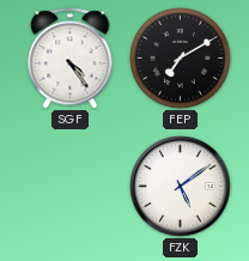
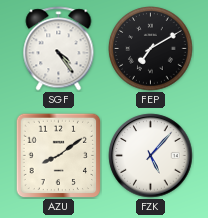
AZU: none -> 8:09 (58, 155)
FZK: 5:09 -> 5:07 (151, 156)
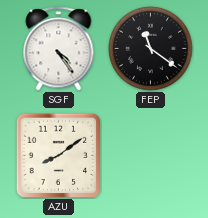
FEP: 7:10 -> 11:21 (151, 49)
FZK: 5:07 -> none (151, 156)
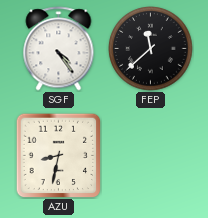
FEP: 11:21 -> 11:38 (151, 49)
AZU: 8:09 -> 8:32 (58, 155)
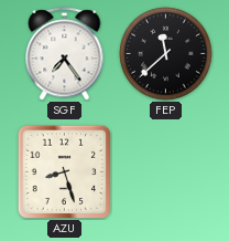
SGF: 4:24 -> 7:24 (65, 54)
AZU: 8:32 -> 8:27 (64, 171)
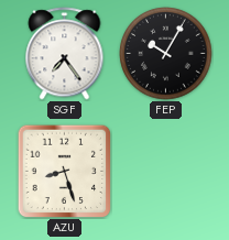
FEP: 11:38 -> 10:05 (166, 54)
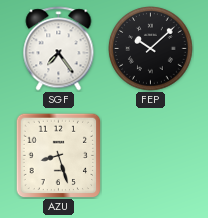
FEP: 10:05 -> 10:08 (151, 49)
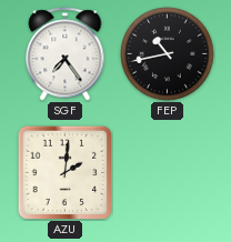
FEP: 10:08 -> 10:43 (168, 54)
AZU: 8:27 -> 2:01 (64, 172)
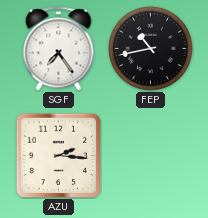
AZU: 2:01 -> 2:16 (58, 155)
